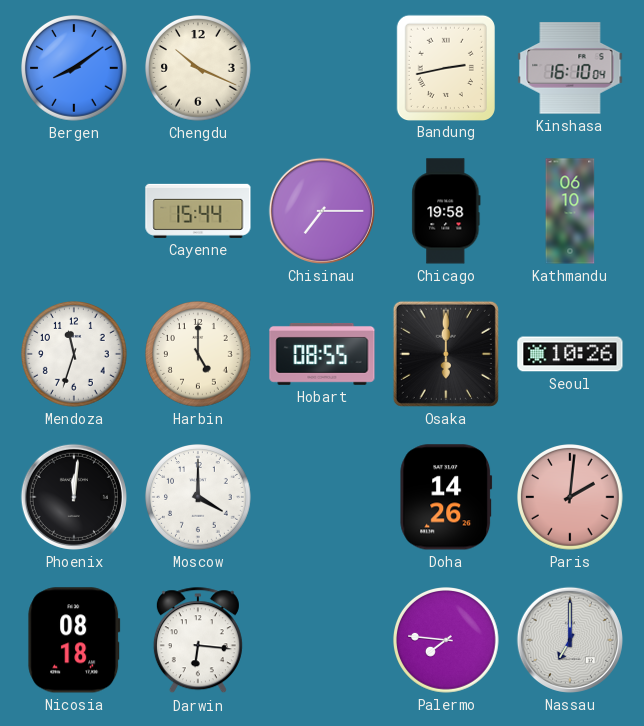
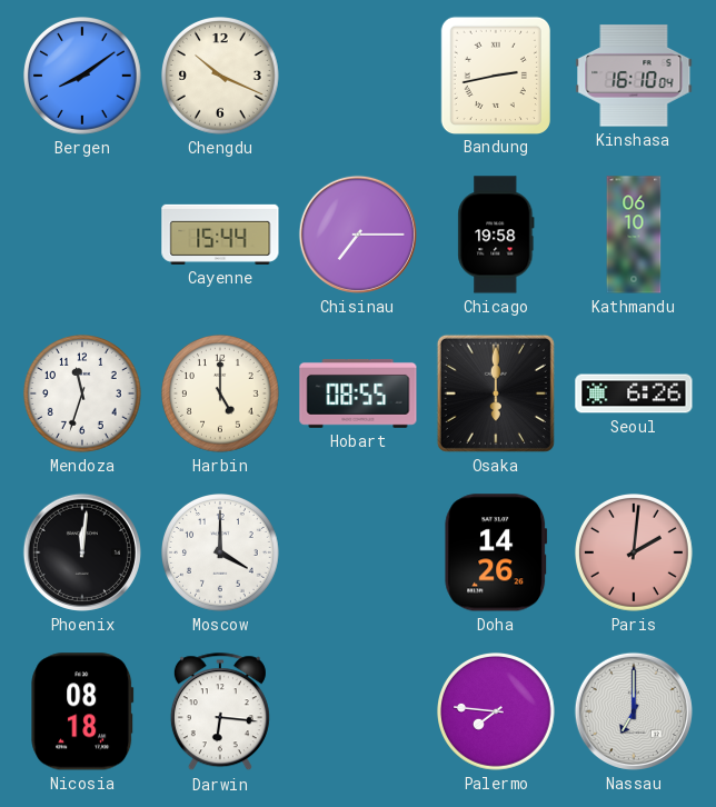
Seoul: 10:26 -> 6:26 (634, 393)
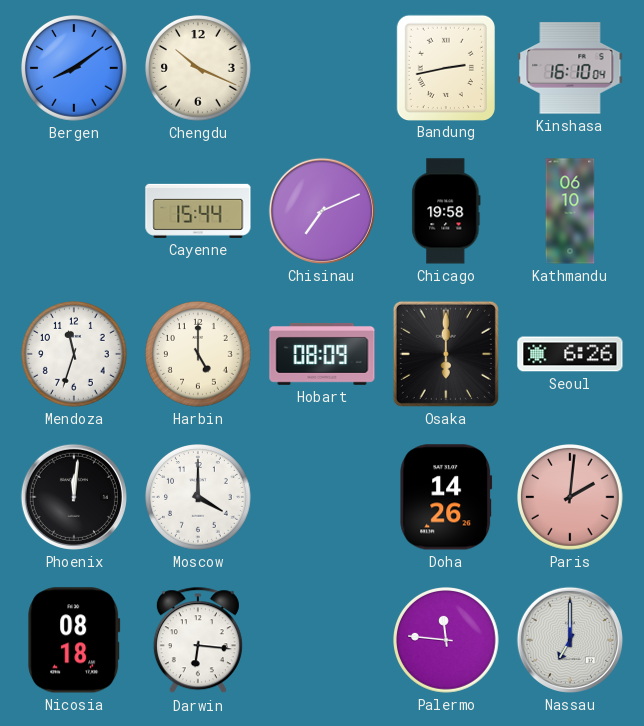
Chisinau: 7:15 -> 7:11 (322, 211)
Hobart: 08:55 -> 08:09 (322, 354)
Palermo: 7:46 -> 11:46 (447, 641)
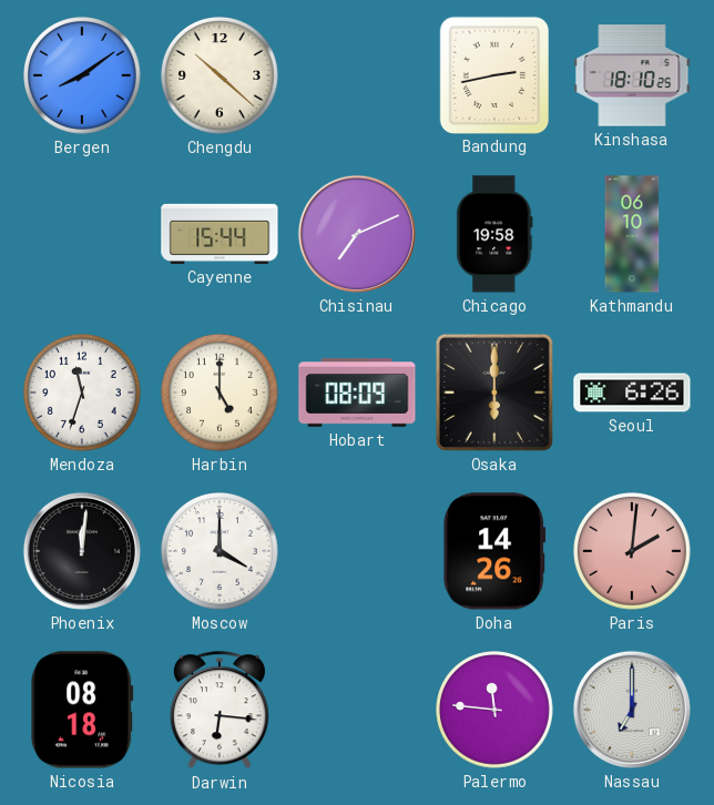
Chengdu: 10:19 -> 10:22 (221, 77)
Kinshasa: 16:10 -> 18:10 (632, 75)
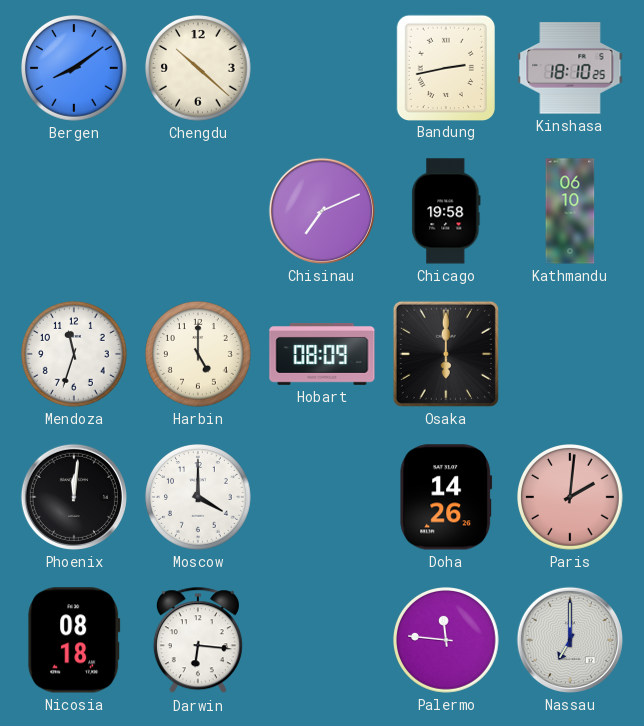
Cayenne: 15:44 -> none (220, 234)
Seoul: 6:26 -> none (632, 393)
